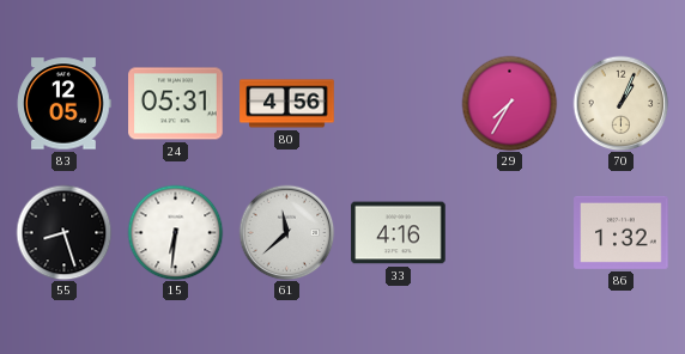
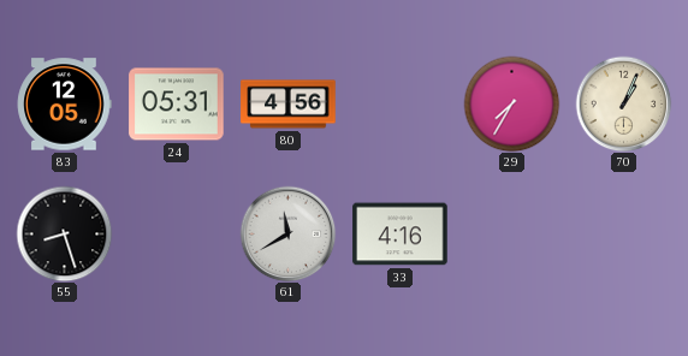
15: 6:31 -> none (175, 232)
61: 11:38 -> 11:40 (287, 233)
86: 1:32 -> none (622, 232)
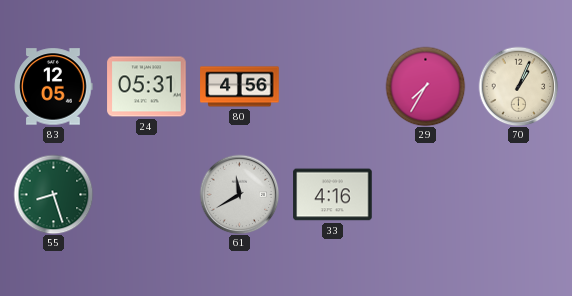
55 dial: black -> green (53, 194)
